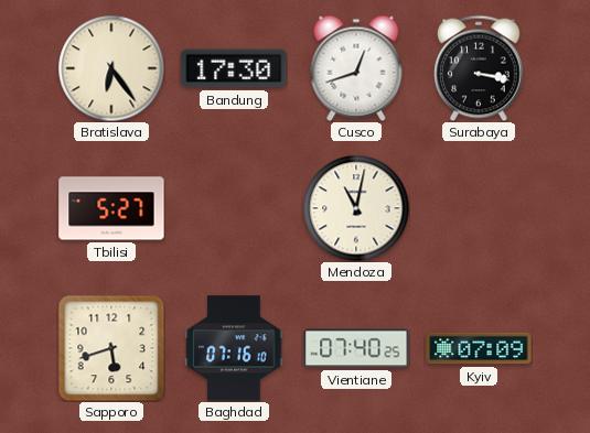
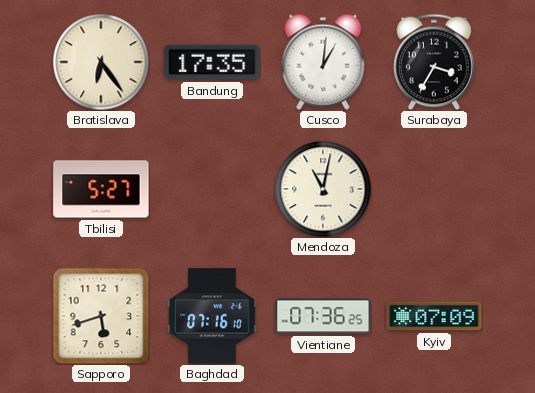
Bandung: 17:30 -> 17:35 (212, 62)
Cusco: 12:42 -> 1:01 (323, 62)
Surabaya: 3:17 -> 3:35 (434, 62)
Vientiane: 07:40 -> 07:36 (323, 316)
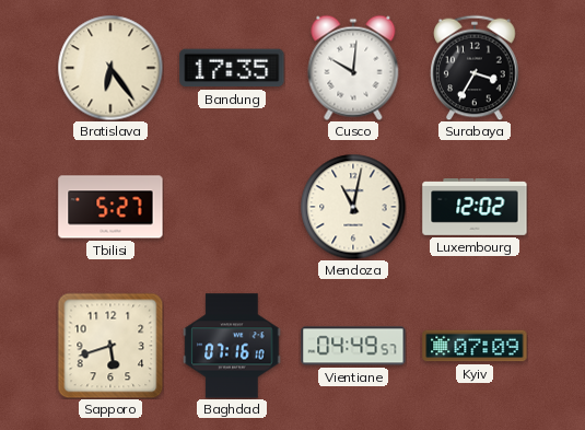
Cusco: 1:01 -> 10:01 (353, 68)
Luxembourg: none -> 12:02 (475, 208)
Vientiane: 07:36 -> 04:49 (353, 346)
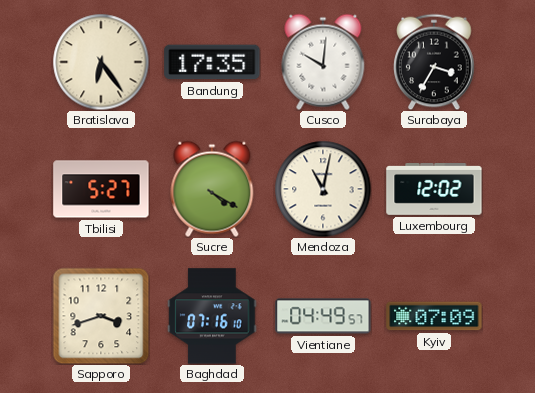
Sucre: none -> 4:20 (212, 189)
Sapporo: 5:42 -> 3:42 (101, 316)
